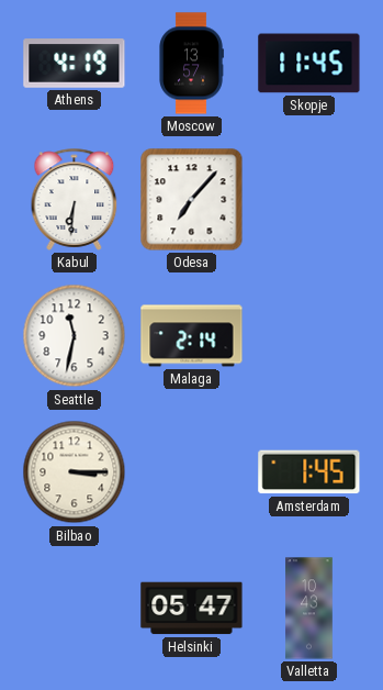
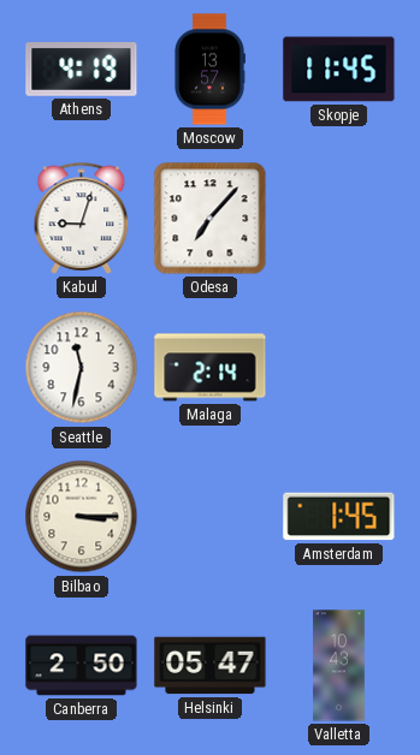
Kabul: 6:31 -> 9:03 (82, 218)
Canberra: none -> 2:50 (82, 666)
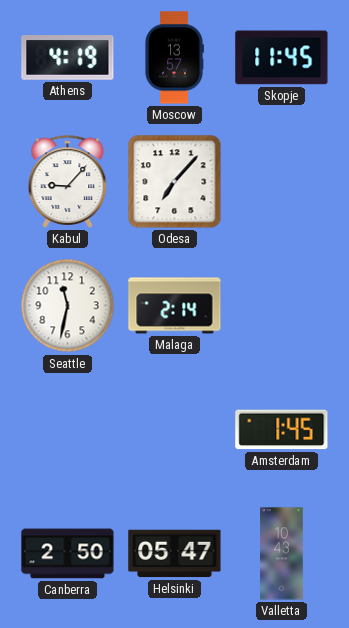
Kabul: 9:03 -> 9:07 (68, 181)
Bilbao: 3:15 -> none (82, 517)
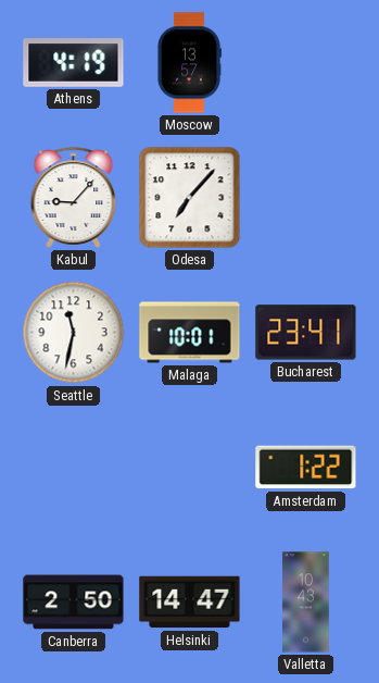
Skopje: 11:45 -> none (282, 58)
Malaga: 2:14 -> 10:01 (190, 333)
Bucharest: none -> 23:41 (306, 333)
Amsterdam: 1:45 -> 1:22 (306, 468)
Helsinki: 05:47 -> 14:47 (190, 603)
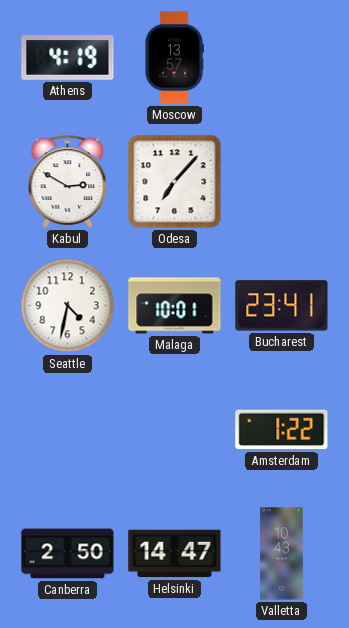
Kabul: 9:07 -> 2:50 (68, 181)
Seattle: 11:32 -> 4:32 (68, 306)
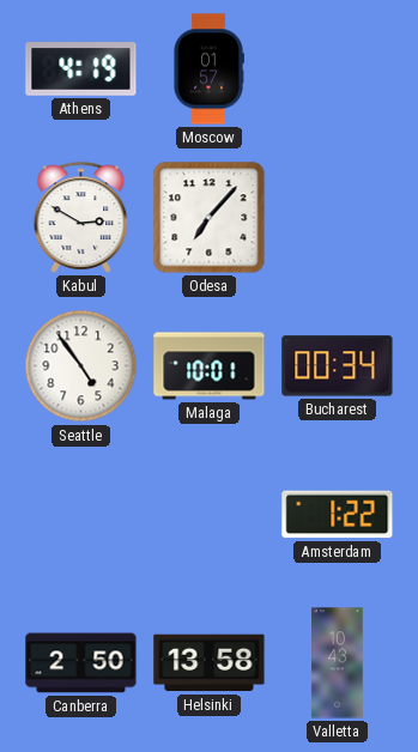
Moscow: 13:57 -> 01:57 (208, 69)
Seattle: 4:32 -> 4:54 (81, 366)
Bucharest: 23:41 -> 00:34 (338, 366)
Helsinki: 14:47 -> 13:58 (210, 663)
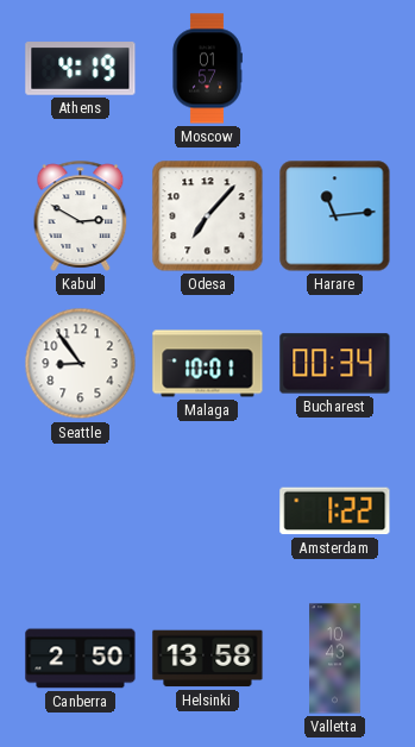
Harare: none -> 11:14 (335, 216)
Seattle: 4:54 -> 8:54 (81, 364)
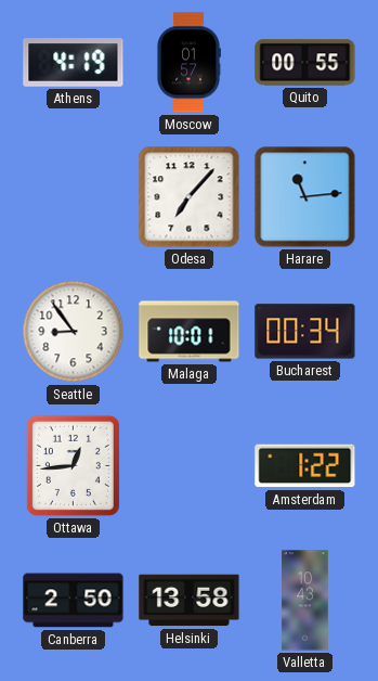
Quito: none -> 00:55 (305, 63)
Kabul: 2:50 -> none (81, 215)
Ottawa: none -> 12:44 (73, 465)
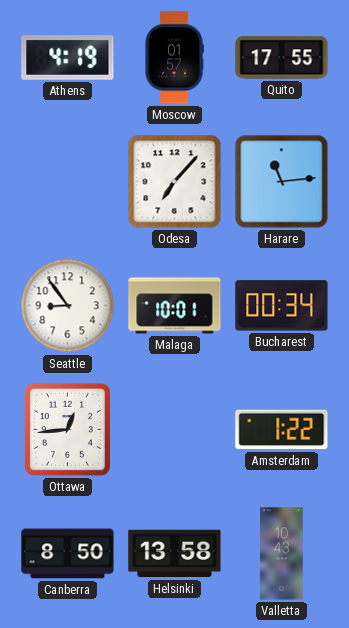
Quito: 00:55 -> 17:55 (282, 58)
Canberra: 2:50 -> 8:50 (68, 554)
